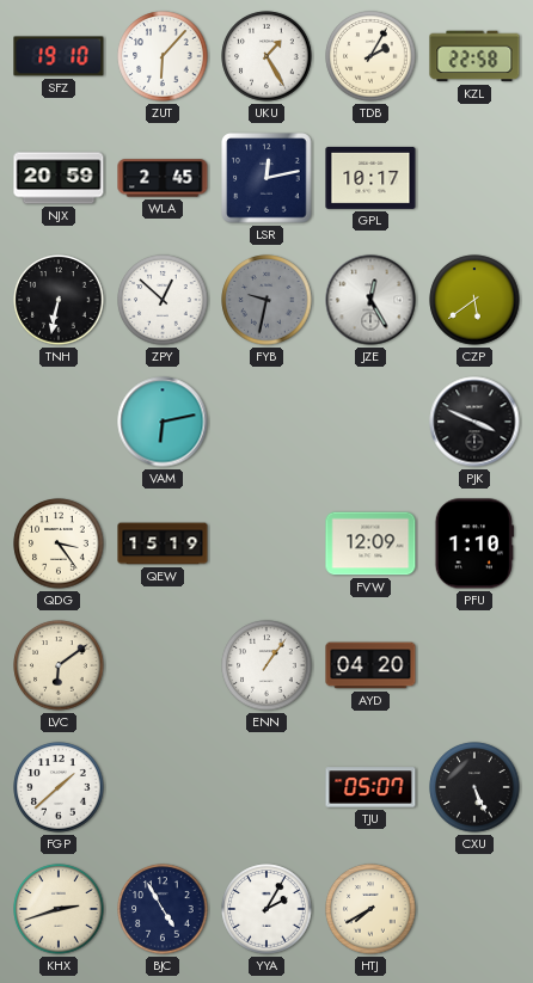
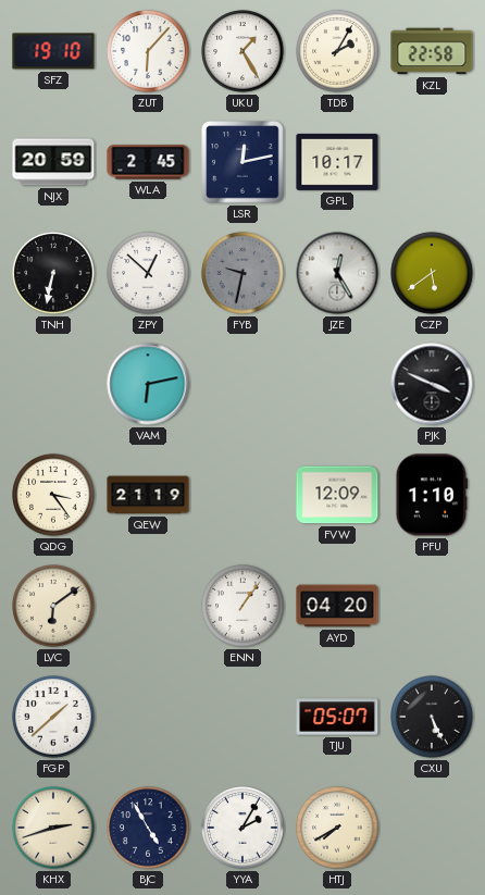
QEW: 15:19 -> 21:19 (148, 495)
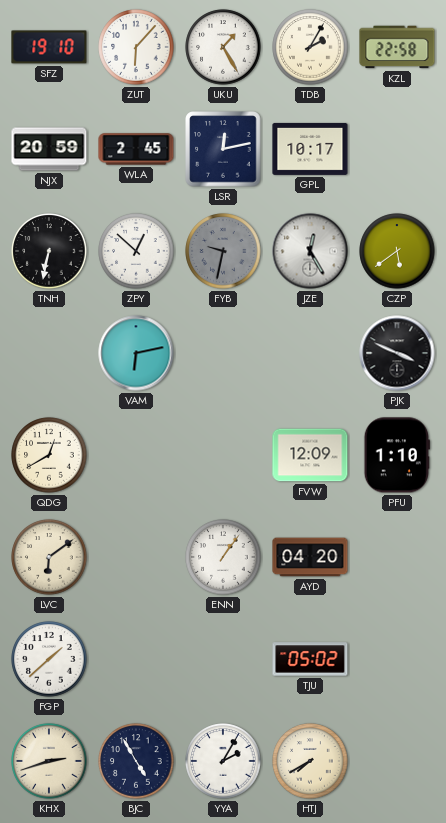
QDG: 3:24 -> 12:40 (49, 455)
QEW: 21:19 -> none (148, 495)
TJU: 05:07 -> 05:02 (310, 659)
CXU: 5:26 -> none (432, 717)
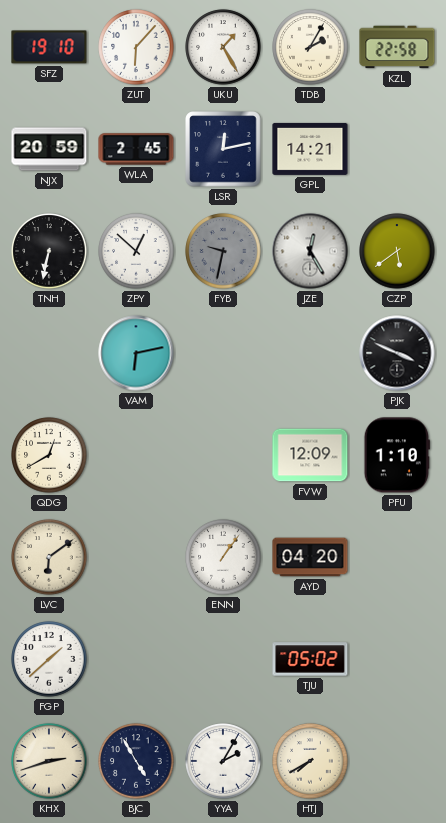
GPL: 10:17 -> 14:21 (310, 149)
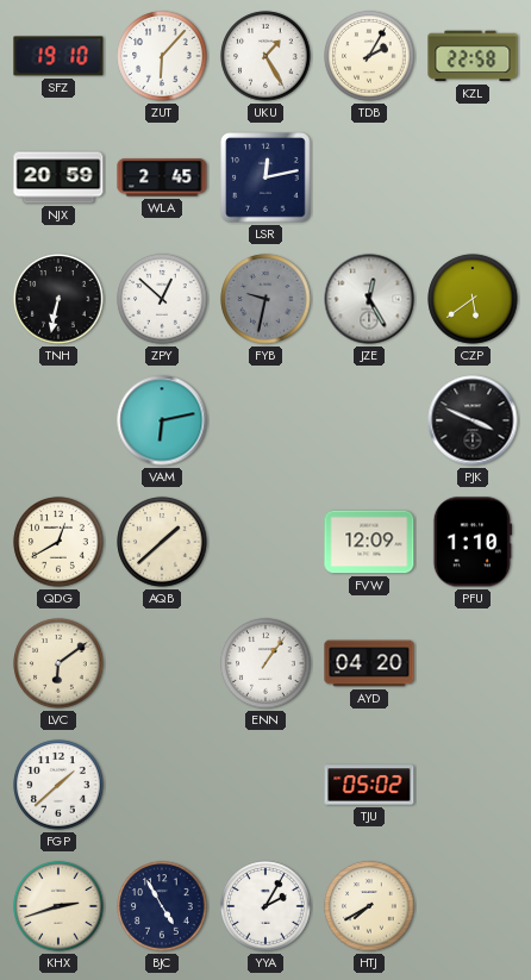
GPL: 14:21 -> none (310, 149)
AQB: none -> 1:38 (162, 542)
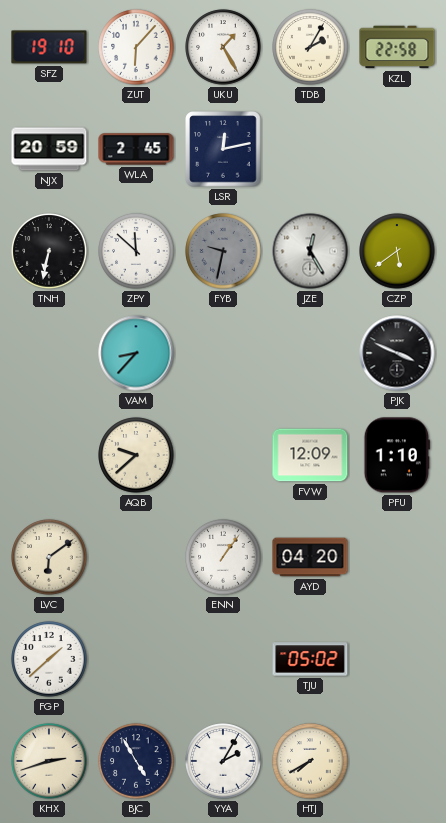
ZPY: 12:52 -> 11:52 (136, 251)
VAM: 6:13 -> 8:37 (136, 353)
QDG: 12:40 -> none (58, 542)
AQB: 1:38 -> 9:38 (136, 455)
